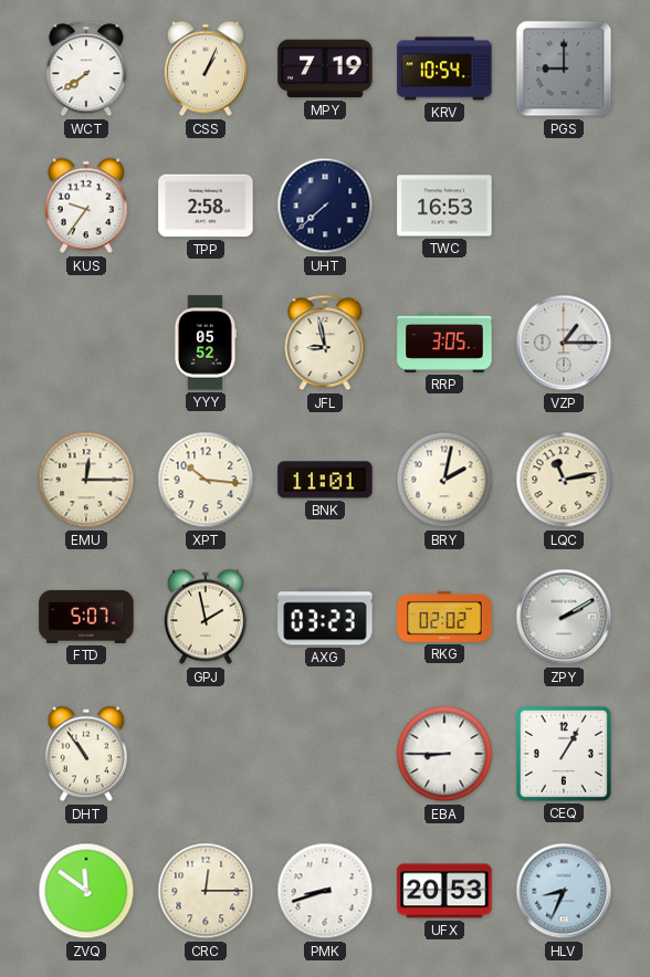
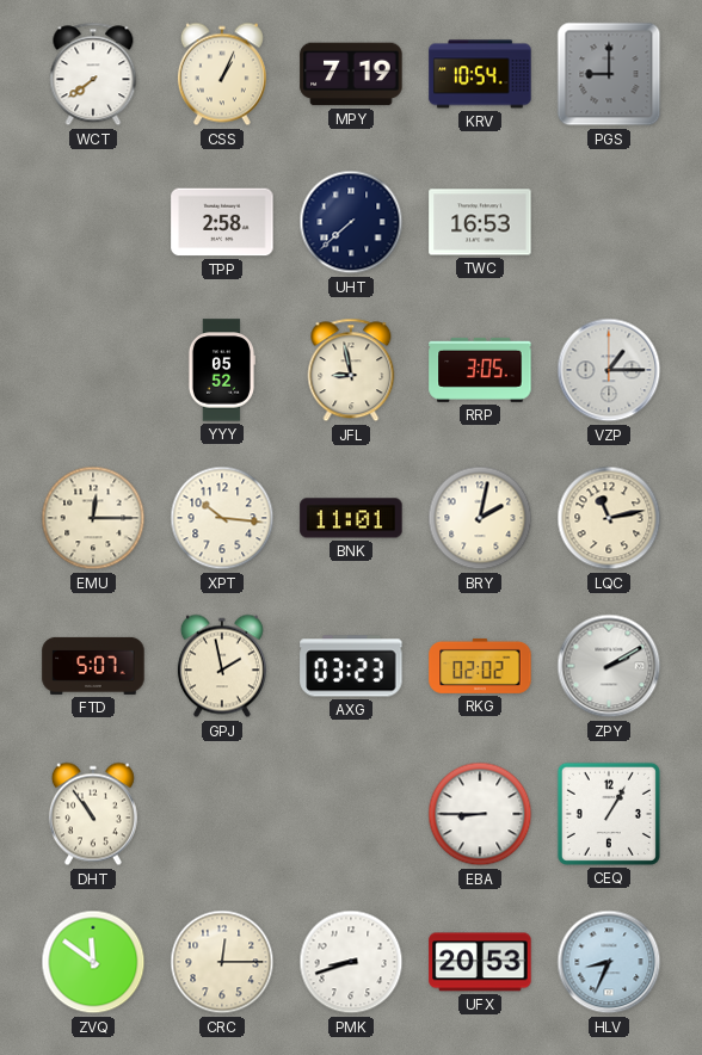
KUS: 9:36 -> none (86, 206)
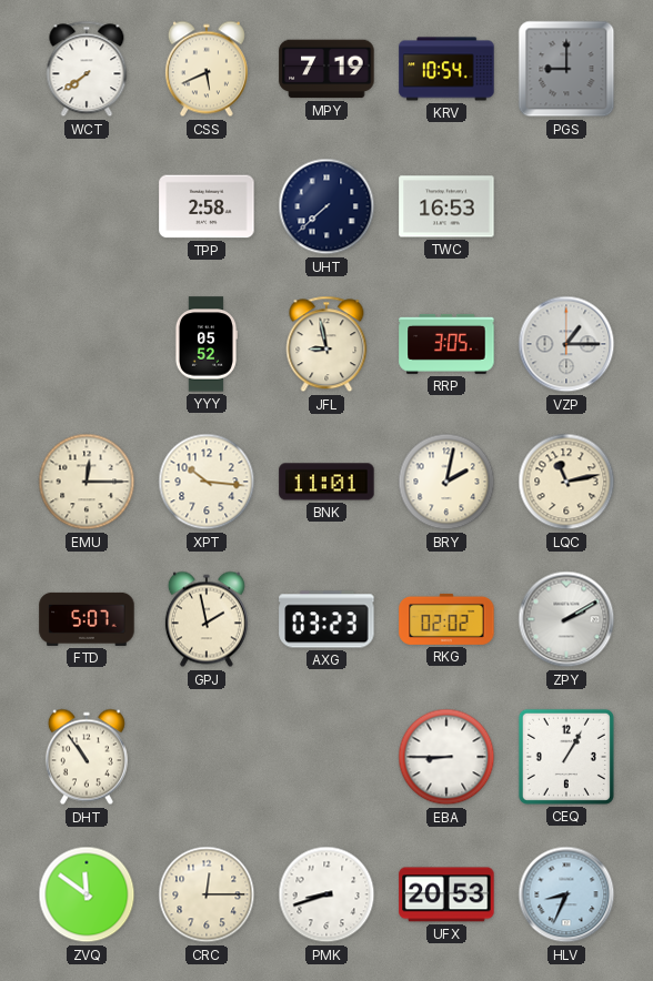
CSS: 1:04 -> 5:41 (207, 69)
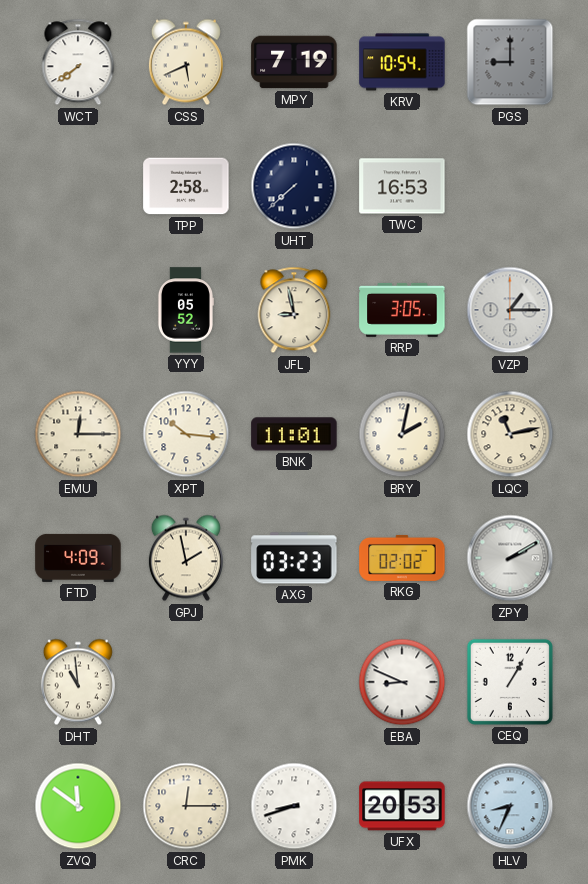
FTD: 5:07 -> 4:09 (78, 558)
DHT: 10:54 -> 10:59 (78, 682)
EBA: 8:45 -> 8:49 (402, 682)
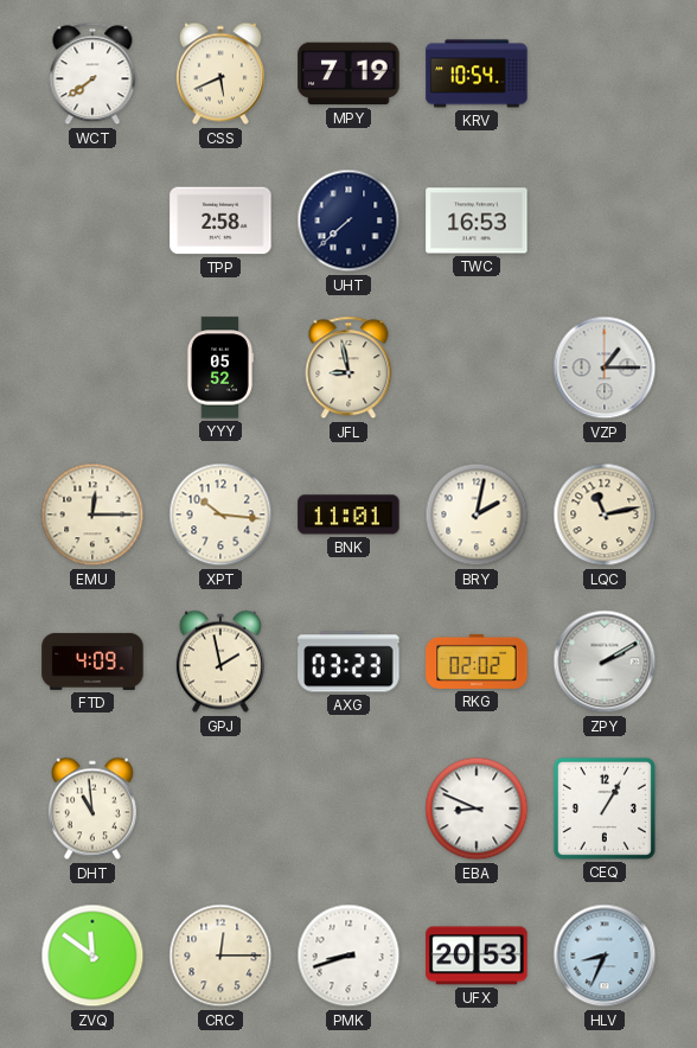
PGS: 9:00 -> none (510, 62)
RRP: 3:05 -> none (402, 310)
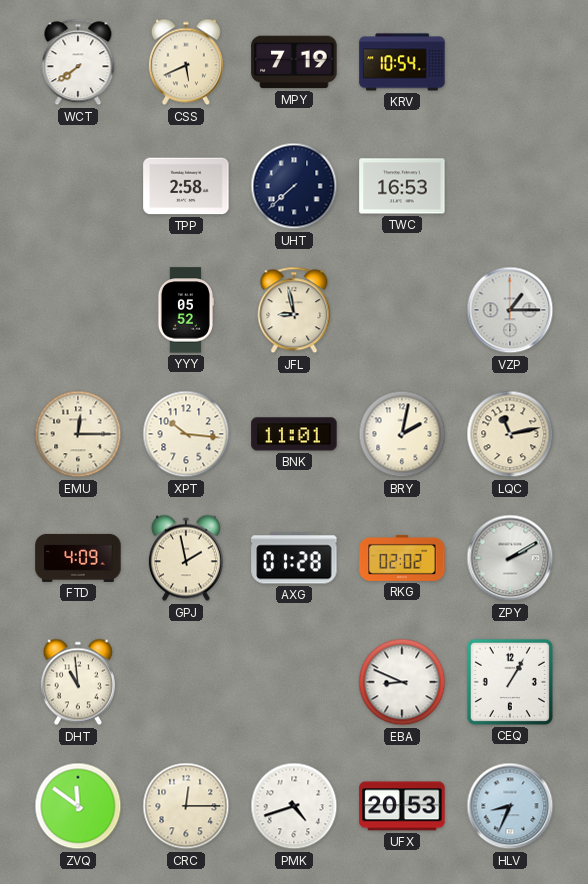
AXG: 03:23 -> 01:28 (294, 558)
PMK: 8:42 -> 4:42 (294, 806)
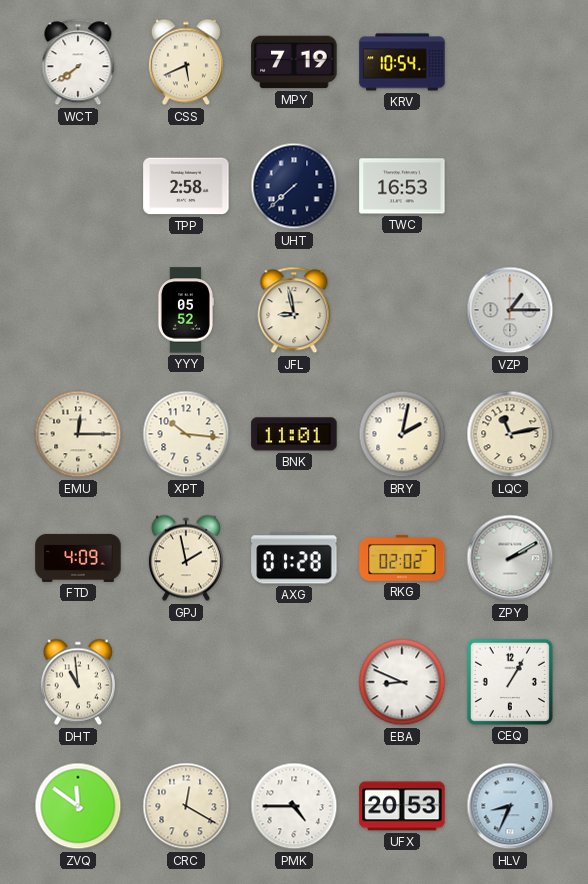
CRC: 12:15 -> 12:20 (186, 806)
PMK: 4:42 -> 4:45 (294, 806)
